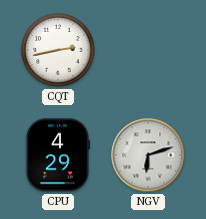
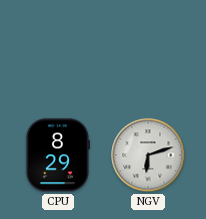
CQT: 2:43 -> none (58, 50)
CPU: 4:29 -> 8:29 (57, 155)
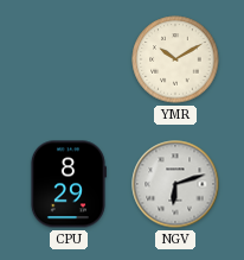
YMR: none -> 10:10 (175, 59)
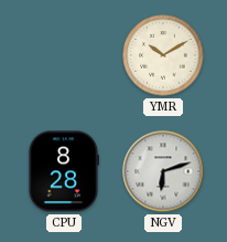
CPU: 8:29 -> 8:28 (63, 171)
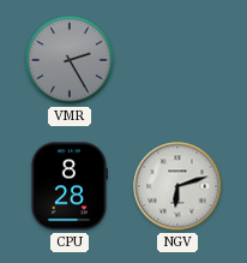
VMR: none -> 2:25 (70, 60)
YMR: 10:10 -> none (163, 55)
